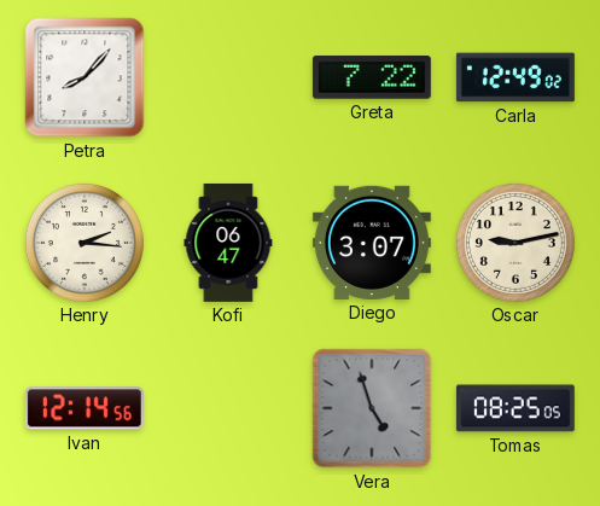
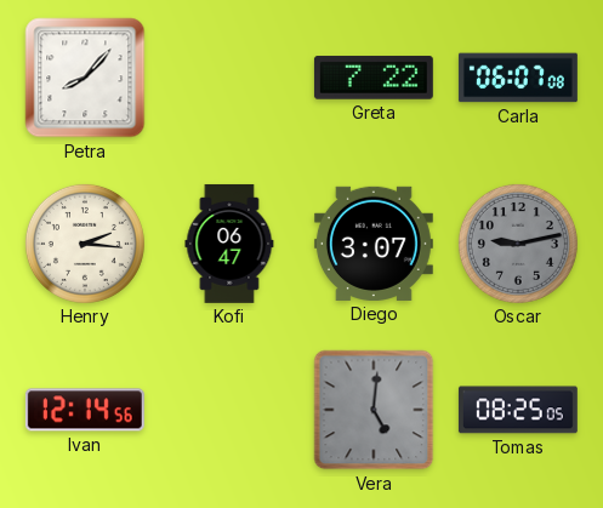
Carla: 12:49 -> 06:07 (518, 78)
Oscar dial: cream -> grey (518, 244)
Vera: 4:57 -> 5:01 (374, 410)
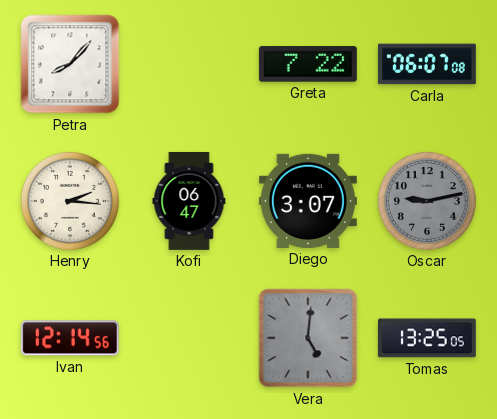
Tomas: 08:25 -> 13:25 (427, 338)
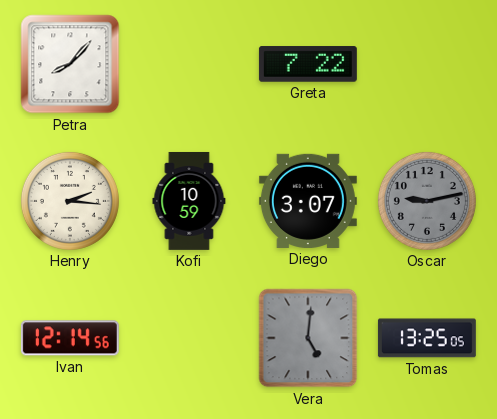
Carla: 06:07 -> none (427, 64)
Kofi: 06:47 -> 10:59 (189, 201)
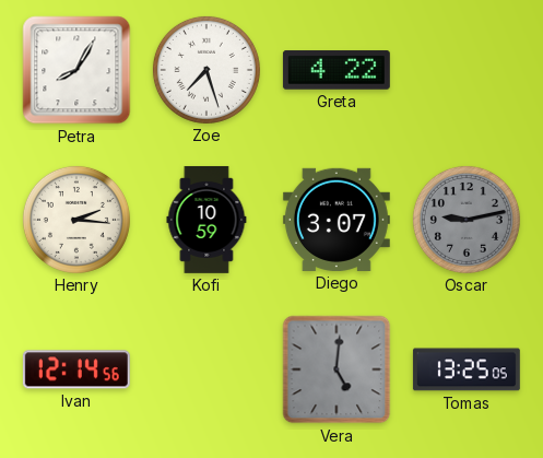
Petra: 8:07 -> 8:05 (76, 70)
Zoe: none -> 7:27 (206, 70)
Greta: 7:22 -> 4:22 (337, 70)
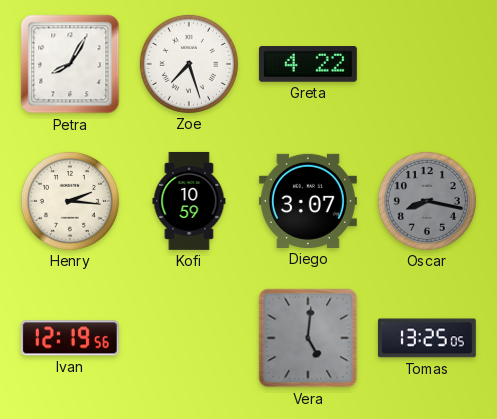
Oscar: 9:13 -> 8:17 (427, 201)
Ivan: 12:14 -> 12:19 (70, 338)
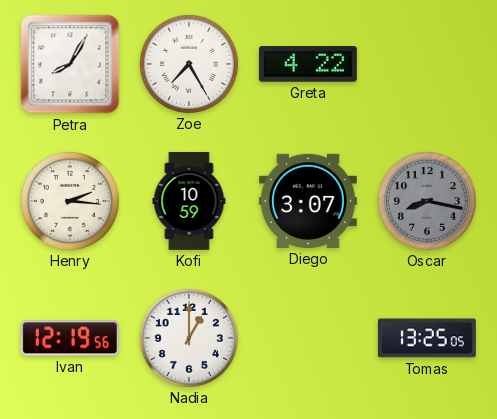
Zoe: 7:27 -> 7:25 (189, 64)
Nadia: none -> 1:00 (189, 338)
Vera: 5:01 -> none (308, 338)
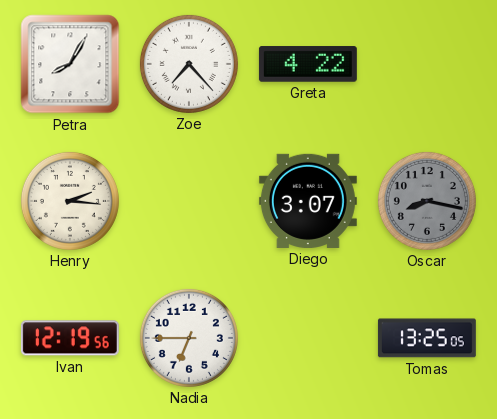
Zoe: 7:25 -> 7:23 (189, 64)
Kofi: 10:59 -> none (189, 201)
Nadia: 1:00 -> 6:45 (189, 338)
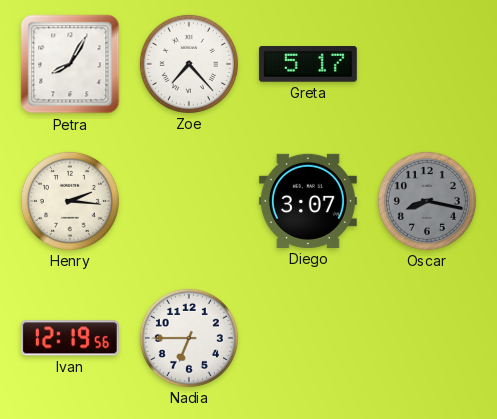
Greta: 4:22 -> 5:17 (308, 64)
Tomas: 13:25 -> none (427, 338)
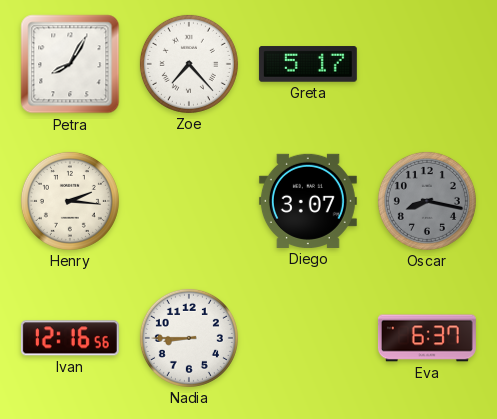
Ivan: 12:19 -> 12:16 (70, 338)
Nadia: 6:45 -> 8:45 (189, 338)
Eva: none -> 6:37 (427, 338)
